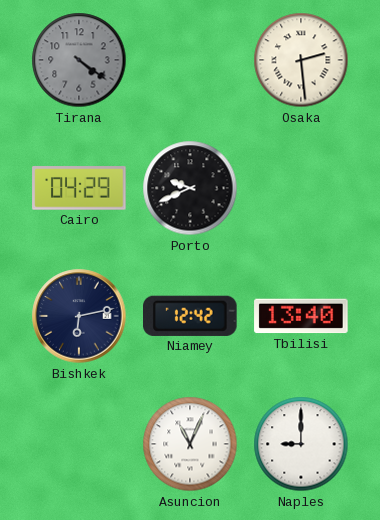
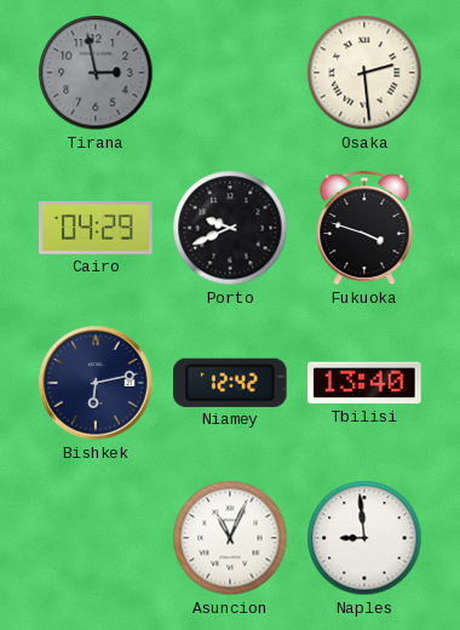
Tirana: 4:21 -> 2:58 (96, 73)
Fukuoka: none -> 3:48 (364, 228)
Naples: 9:00 -> 8:59 (364, 538)
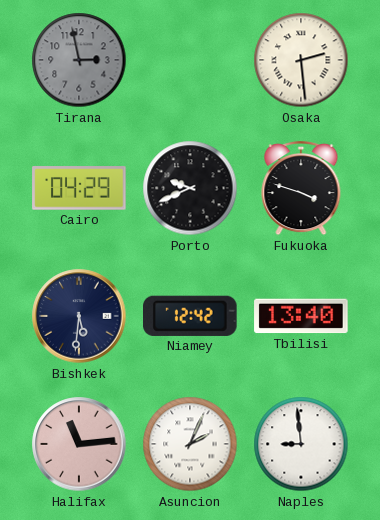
Bishkek: 6:13 -> 5:31 (79, 316)
Halifax: none -> 11:14 (79, 444)
Asuncion: 11:04 -> 2:04 (190, 444)
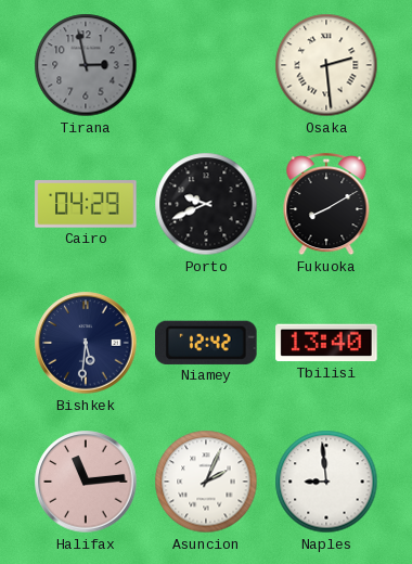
Fukuoka: 3:48 -> 8:10 (326, 204)
